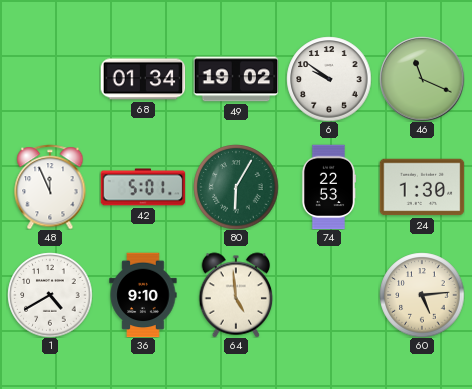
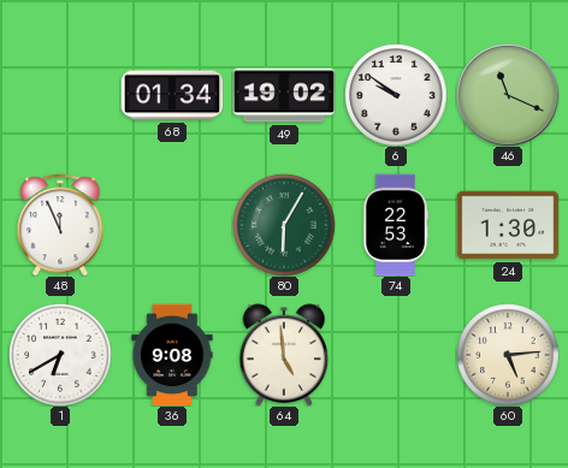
42: 5:01 -> none (143, 187)
1: 4:40 -> 6:40 (60, 355)
36: 9:10 -> 9:08 (172, 355)
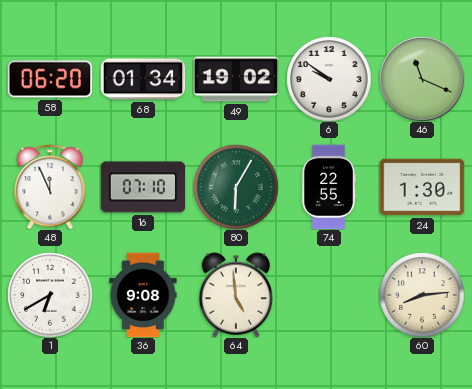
58: none -> 06:20 (50, 79)
16: none -> 07:10 (143, 187)
74: 22:53 -> 22:55 (329, 187)
60: 5:14 -> 8:14 (422, 295)
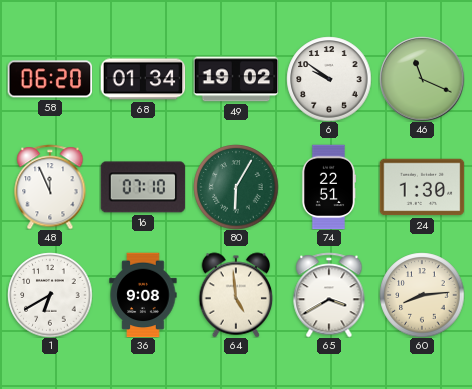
74: 22:55 -> 22:51 (329, 187)
65: none -> 3:40 (329, 295)
